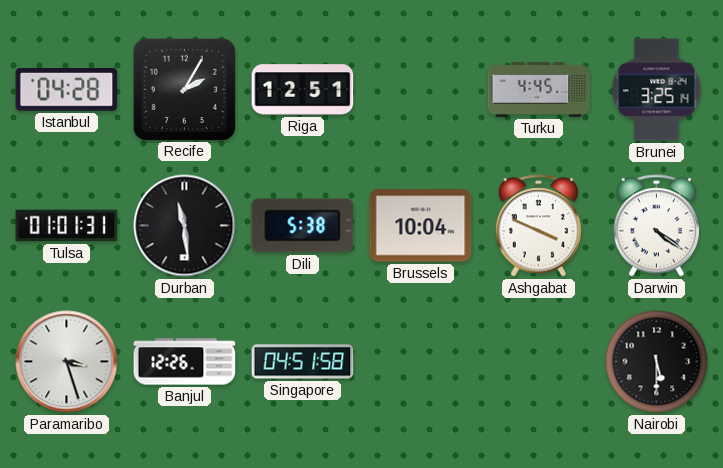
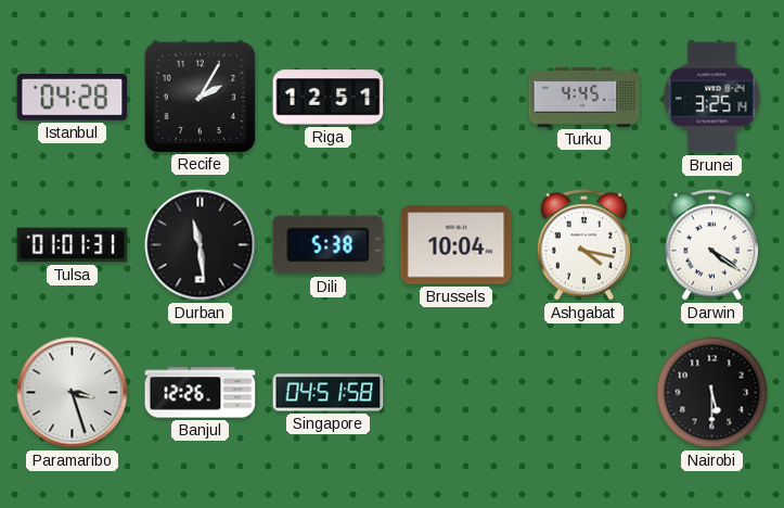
Ashgabat: 3:49 -> 4:17 (583, 245)
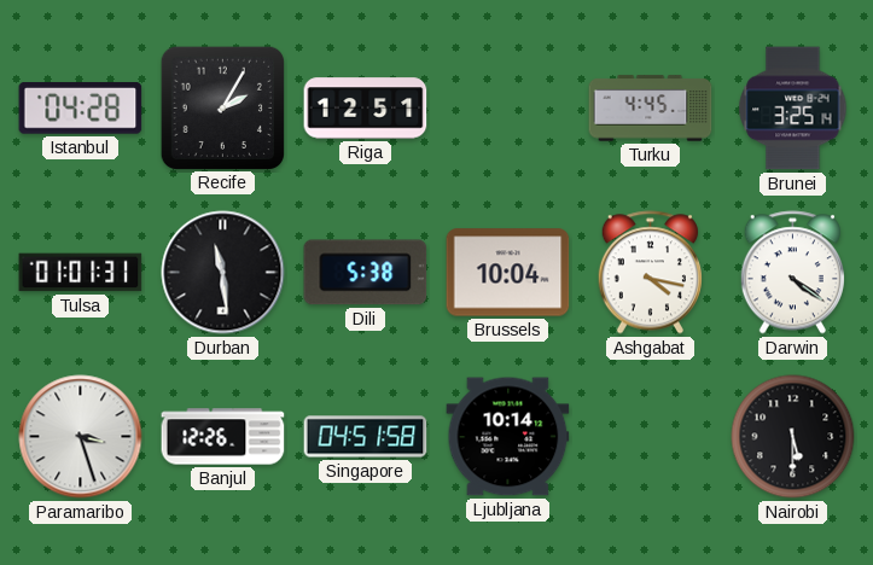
Ljubljana: none -> 10:14 (508, 437)
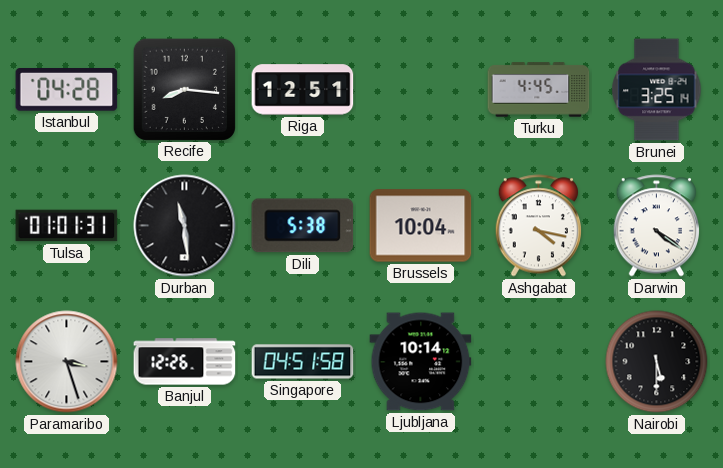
Recife: 2:05 -> 8:16 (184, 89)
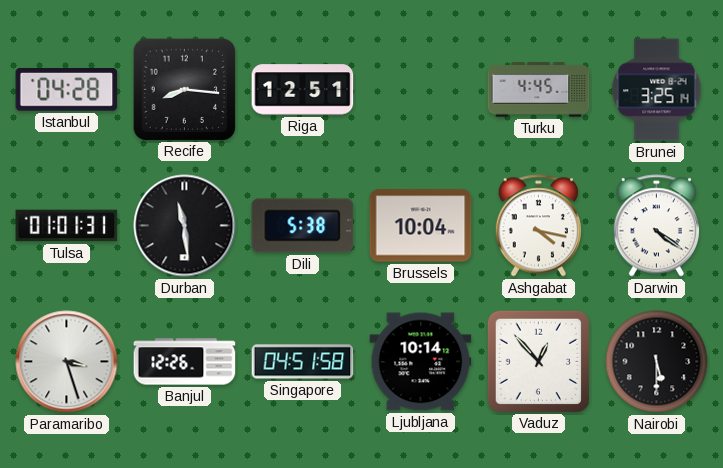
Vaduz: none -> 12:53 (538, 361)
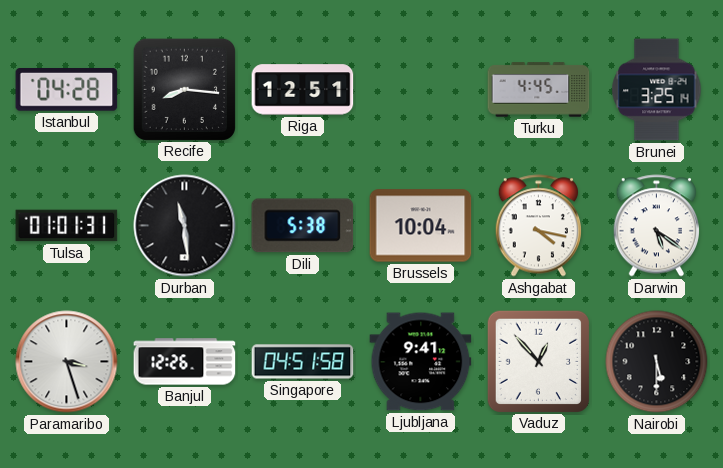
Darwin: 4:21 -> 5:21 (656, 226)
Ljubljana: 10:14 -> 9:41 (421, 362)
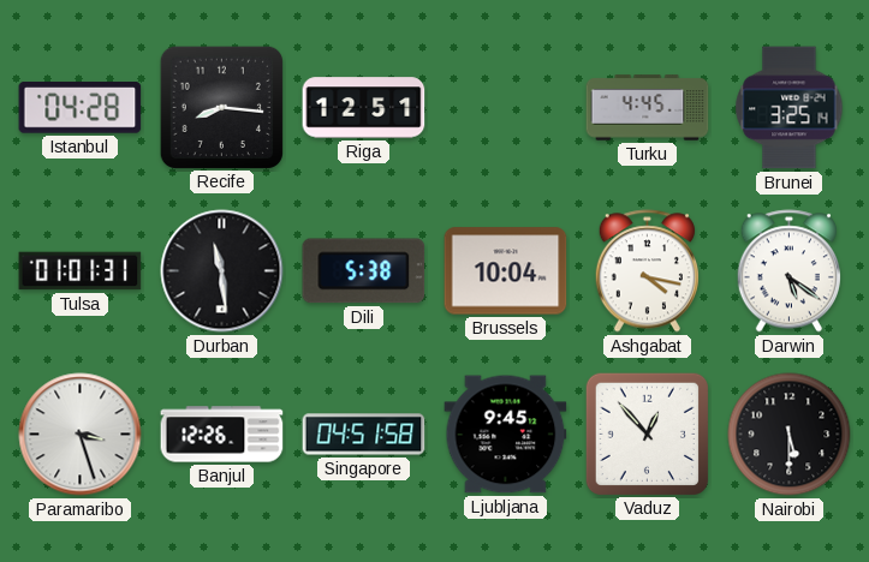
Ljubljana: 9:41 -> 9:45 (506, 435)
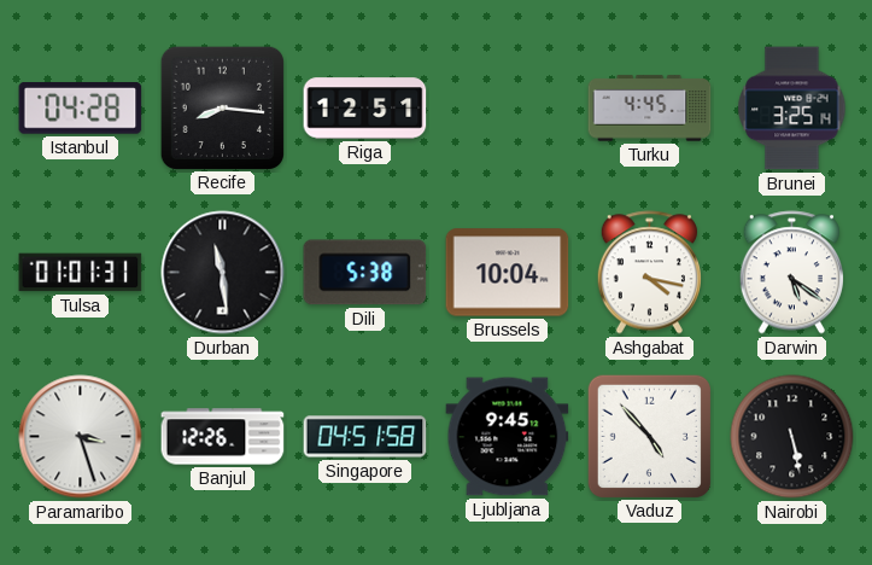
Vaduz: 12:53 -> 4:53 (649, 436)
Nairobi: 5:30 -> 5:28 (792, 437)
